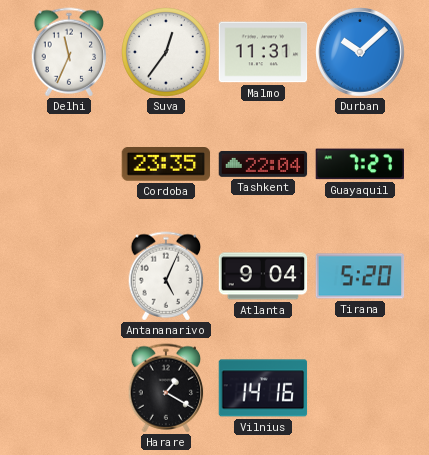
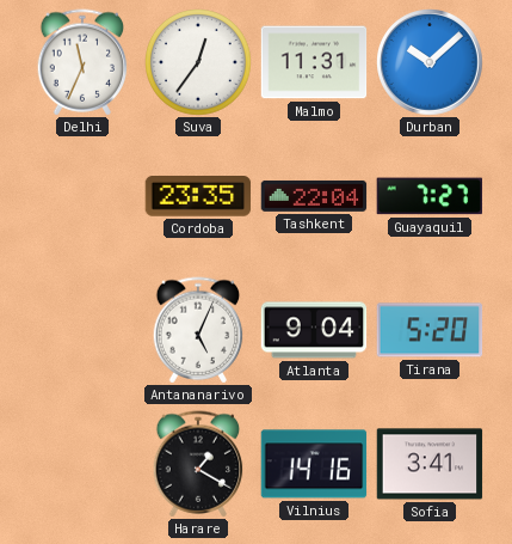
Sofia: none -> 3:41 (430, 464)
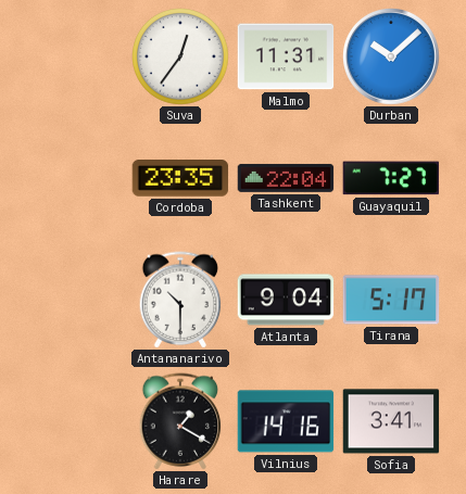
Delhi: 11:34 -> none (82, 62)
Antananarivo: 5:04 -> 10:30 (180, 300)
Tirana: 5:20 -> 5:17 (391, 300)
